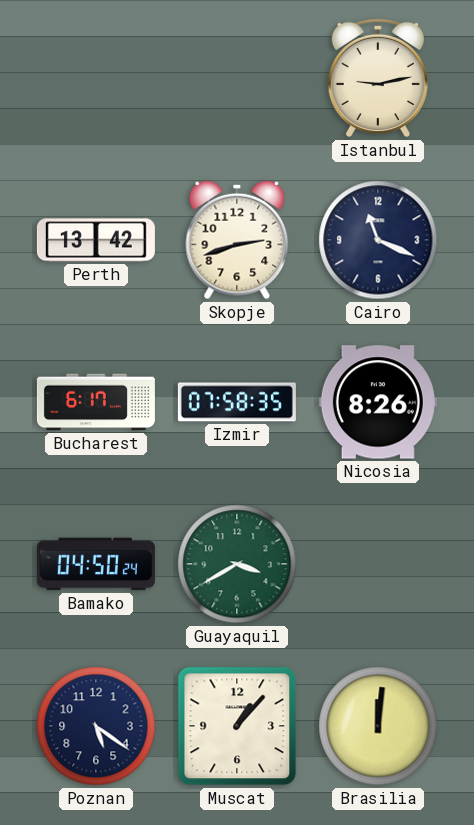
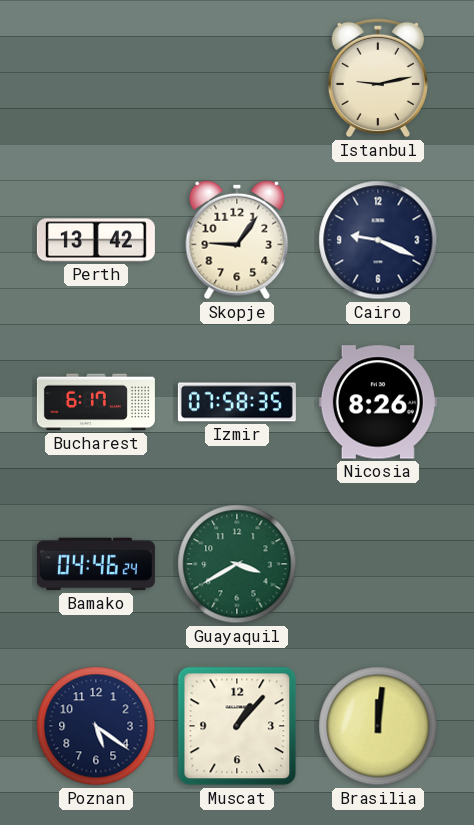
Skopje: 2:42 -> 9:06 (237, 240)
Cairo: 11:19 -> 9:19 (378, 240)
Bamako: 04:50 -> 04:46 (96, 564)
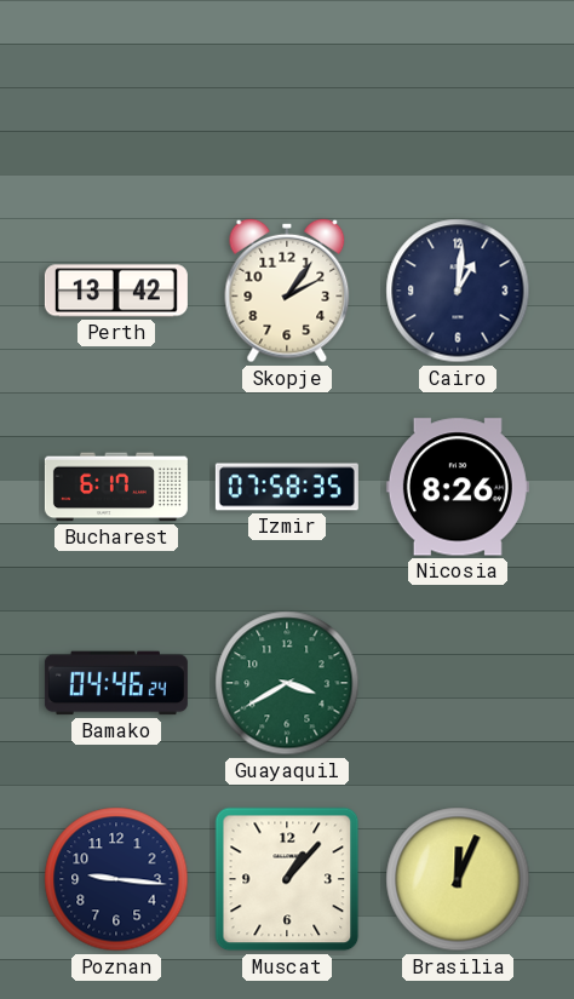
Istanbul: 9:13 -> none (378, 78)
Skopje: 9:06 -> 2:06 (287, 291)
Cairo: 9:19 -> 1:01 (458, 291)
Poznan: 5:21 -> 9:16 (116, 879)
Brasilia: 12:01 -> 12:04 (458, 879)
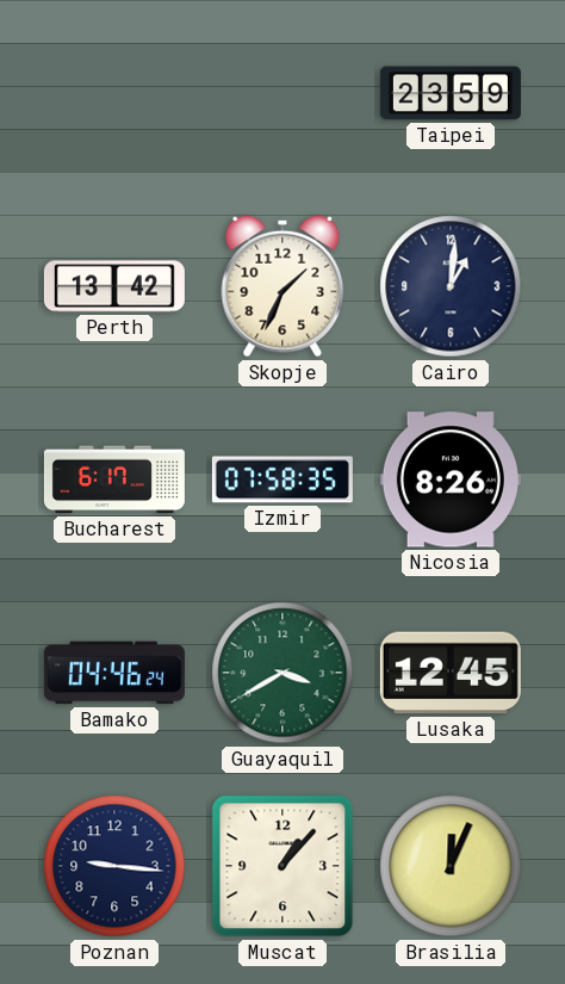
Taipei: none -> 23:59 (451, 93)
Skopje: 2:06 -> 1:34 (282, 286)
Lusaka: none -> 12:45 (451, 673)
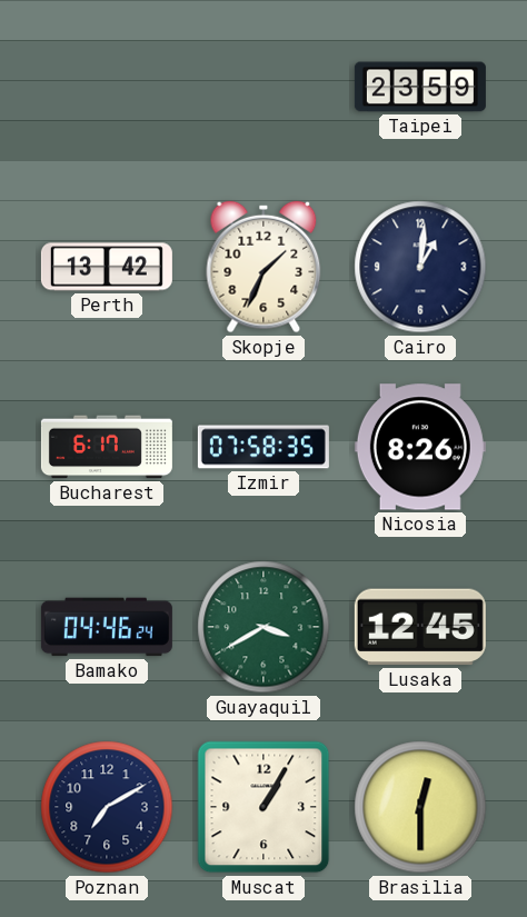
Poznan: 9:16 -> 7:10 (107, 807)
Muscat: 1:07 -> 1:05 (263, 807)
Brasilia: 12:04 -> 12:30 (420, 807)
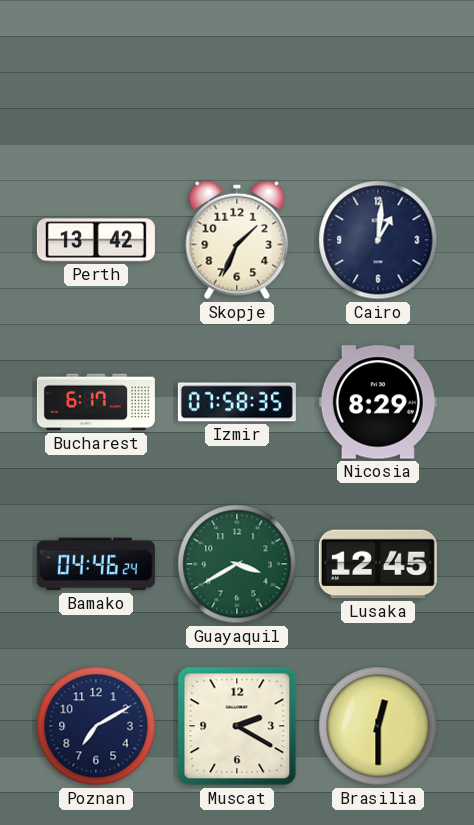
Taipei: 23:59 -> none (420, 87)
Nicosia: 8:26 -> 8:29 (378, 402)
Muscat: 1:05 -> 2:20 (237, 726)
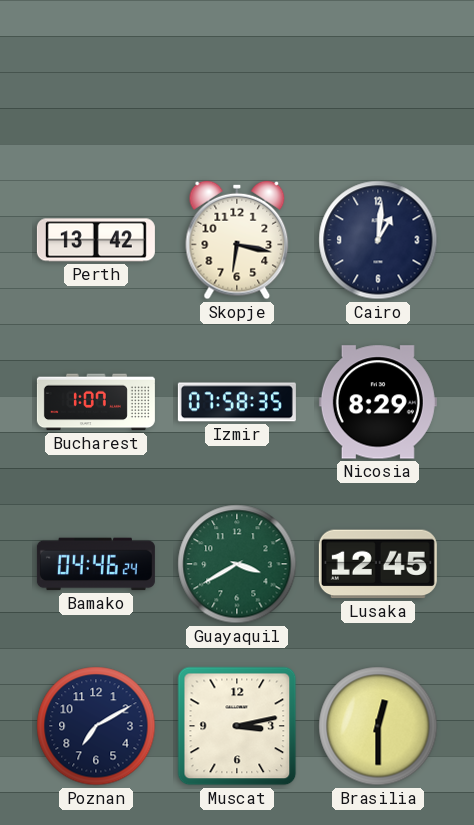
Skopje: 1:34 -> 6:17 (237, 240)
Bucharest: 6:17 -> 1:07 (96, 402)
Muscat: 2:20 -> 3:13 (237, 726)
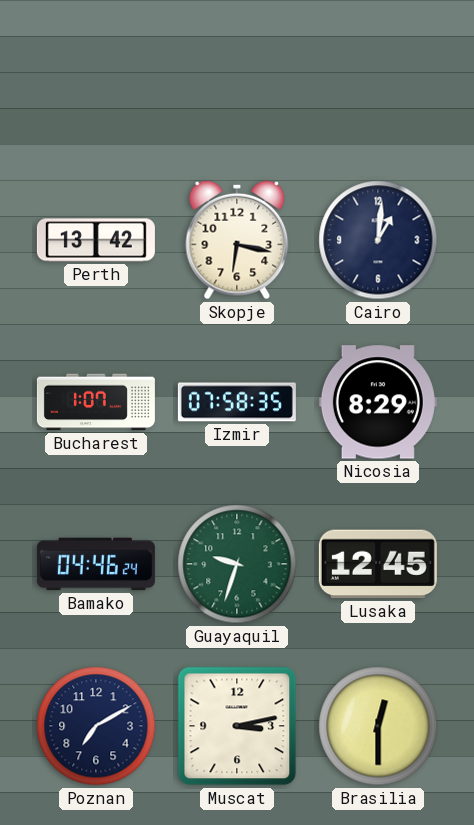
Guayaquil: 3:40 -> 9:33 (237, 564)
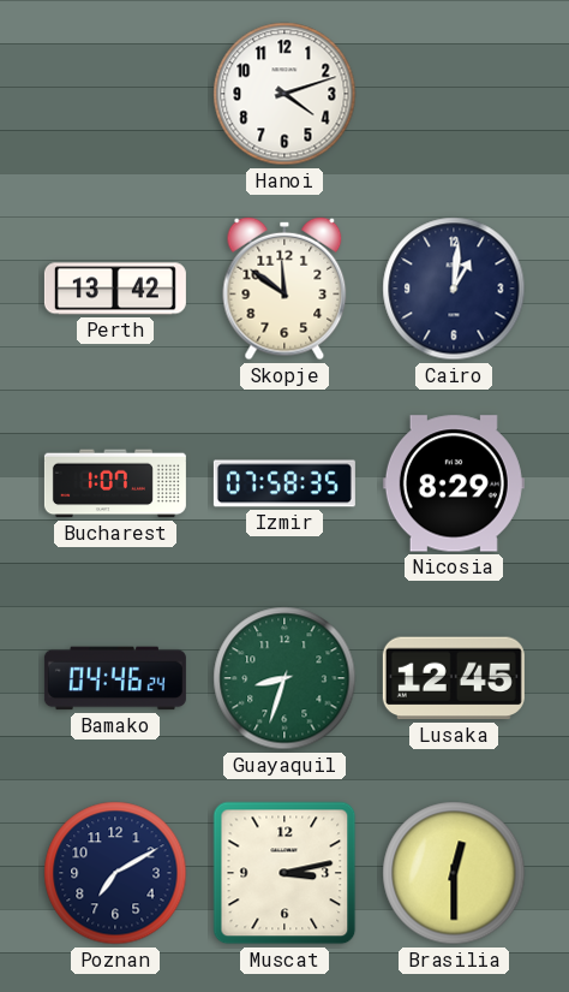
Hanoi: none -> 4:12 (284, 94)
Skopje: 6:17 -> 11:51 (284, 289)
Guayaquil: 9:33 -> 8:33 (284, 678)
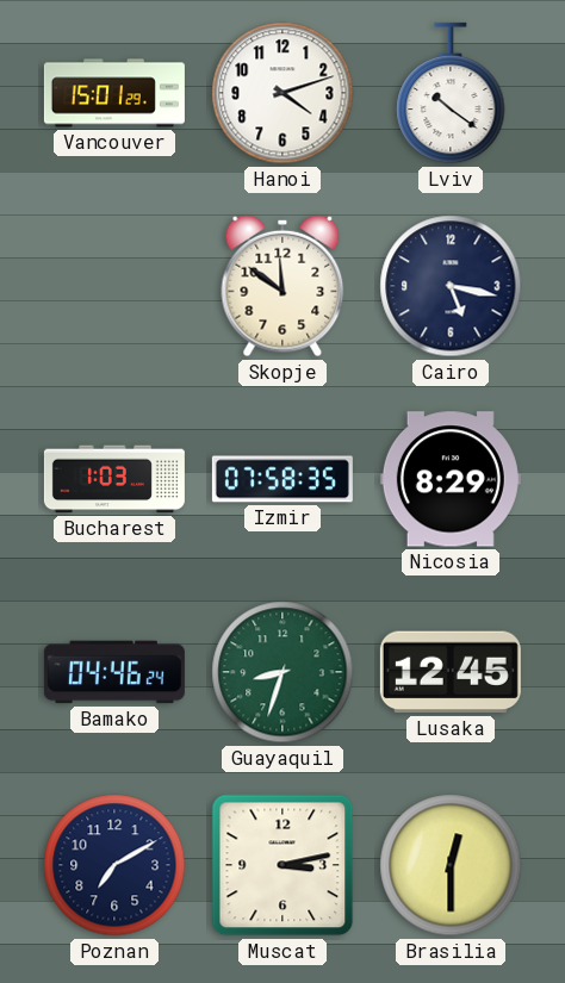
Vancouver: none -> 15:01 (114, 93)
Lviv: none -> 10:21 (451, 93)
Perth: 13:42 -> none (115, 289)
Cairo: 1:01 -> 5:17 (451, 286)
Bucharest: 1:07 -> 1:03 (114, 479)
